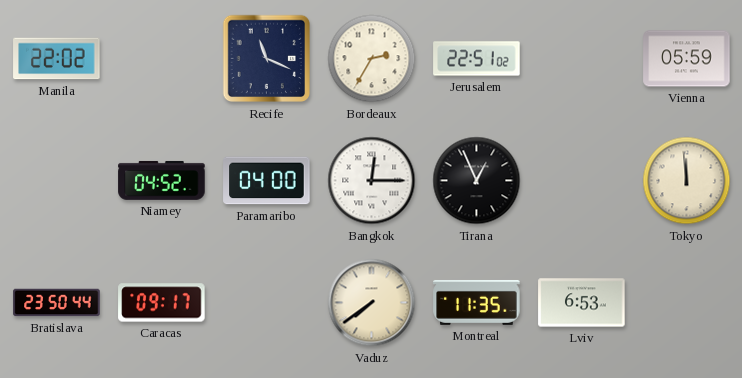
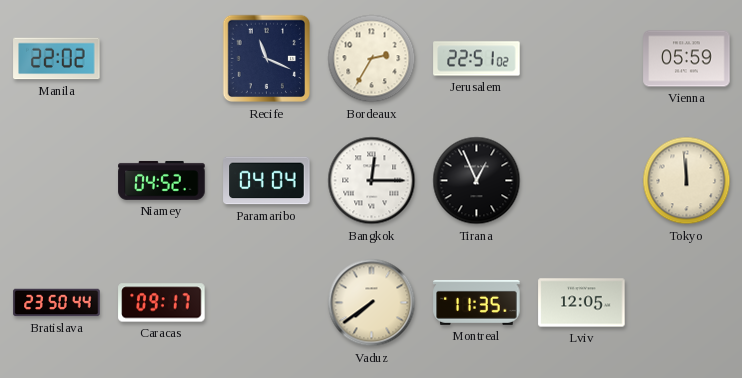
Paramaribo: 04:00 -> 04:04 (267, 181)
Lviv: 6:53 -> 12:05 (582, 303)
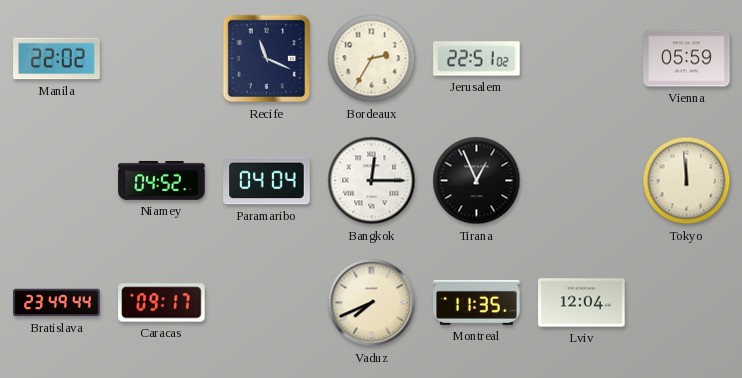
Bratislava: 23:50 -> 23:49 (57, 303)
Vaduz: 7:39 -> 7:41 (372, 303)
Lviv: 12:05 -> 12:04 (582, 303)
